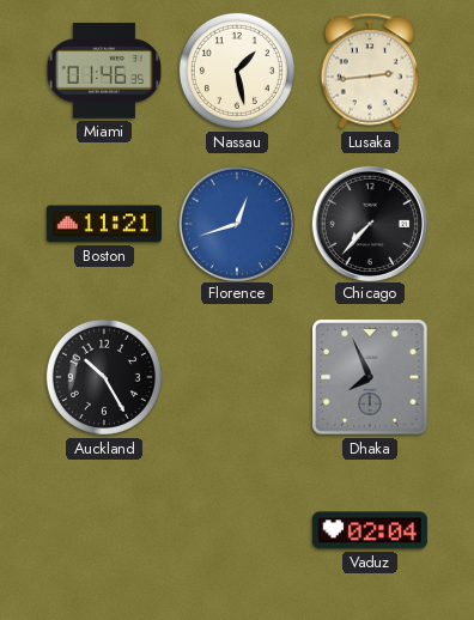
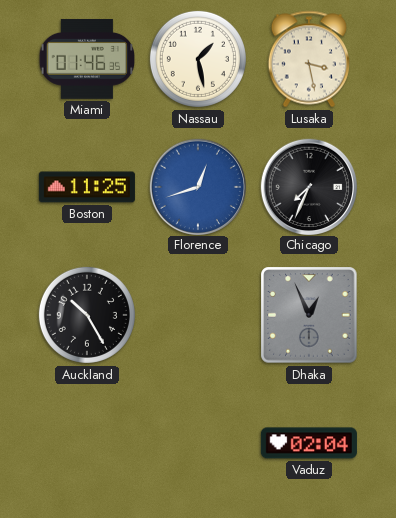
Lusaka: 2:44 -> 3:28 (308, 59)
Boston: 11:21 -> 11:25 (87, 187)
Chicago: 7:37 -> 7:34 (308, 186)
Dhaka: 7:56 -> 12:56 (309, 315)
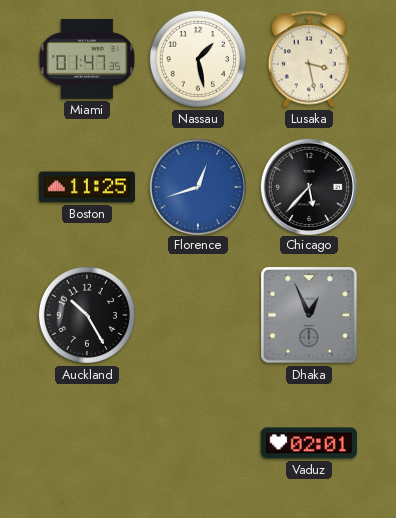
Miami: 01:46 -> 01:47 (87, 60)
Chicago: 7:34 -> 5:37 (308, 186)
Vaduz: 02:04 -> 02:01 (309, 443)
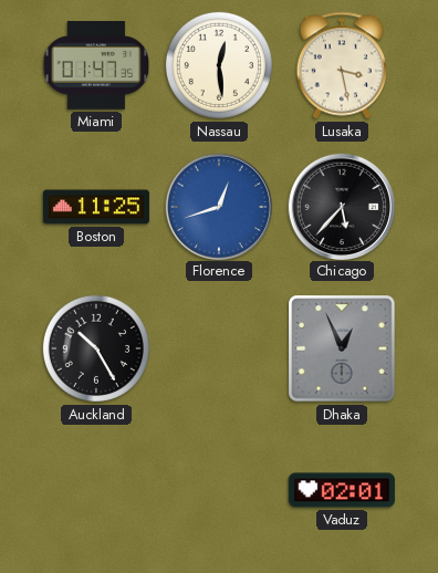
Nassau: 1:28 -> 12:29 (219, 65)
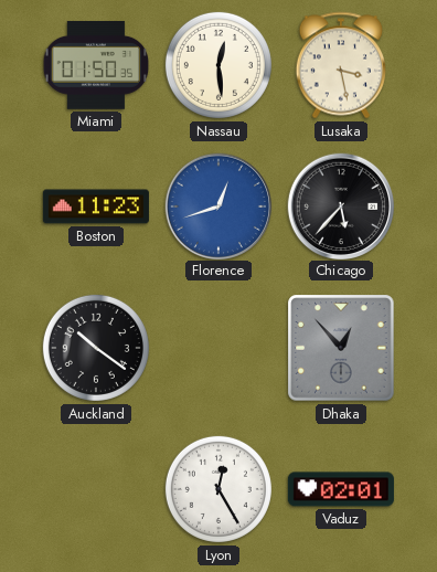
Miami: 01:47 -> 01:50 (96, 66)
Boston: 11:25 -> 11:23 (96, 206)
Auckland: 10:25 -> 10:21 (96, 348)
Dhaka: 12:56 -> 12:53 (341, 348)
Lyon: none -> 12:25 (218, 489)
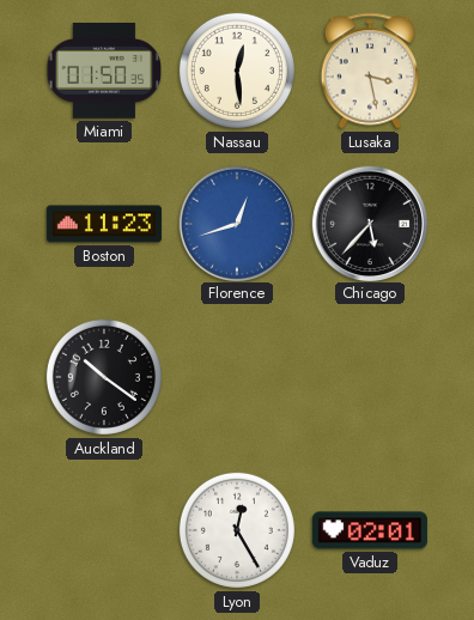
Dhaka: 12:53 -> none (341, 348)
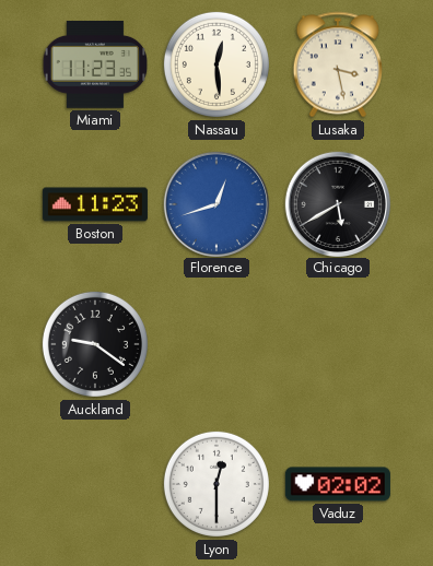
Miami: 01:50 -> 11:23 (95, 66)
Chicago: 5:37 -> 5:40 (337, 203)
Auckland: 10:21 -> 9:21 (95, 344)
Lyon: 12:25 -> 12:30 (216, 484)
Vaduz: 02:01 -> 02:02 (338, 484)
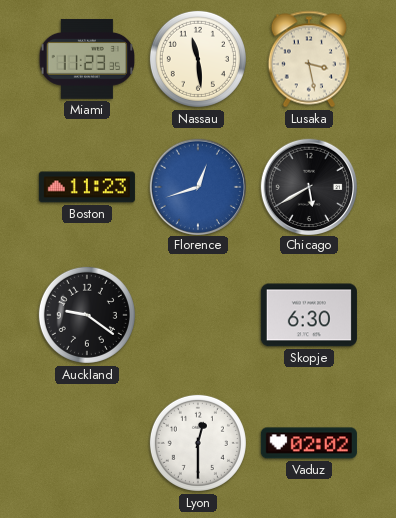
Nassau: 12:29 -> 11:29 (198, 59)
Skopje: none -> 6:30 (309, 315)
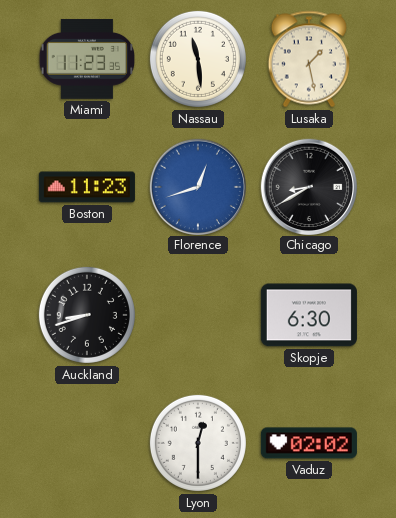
Lusaka: 3:28 -> 1:28 (308, 59)
Chicago: 5:40 -> 8:40 (308, 186)
Auckland: 9:21 -> 8:42 (87, 315)
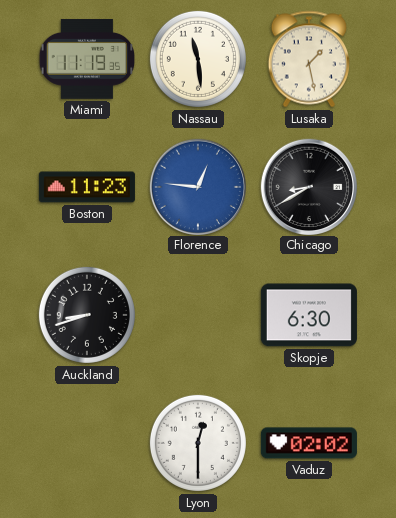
Miami: 11:23 -> 11:19 (87, 60)
Florence: 12:42 -> 12:46 (197, 186)
